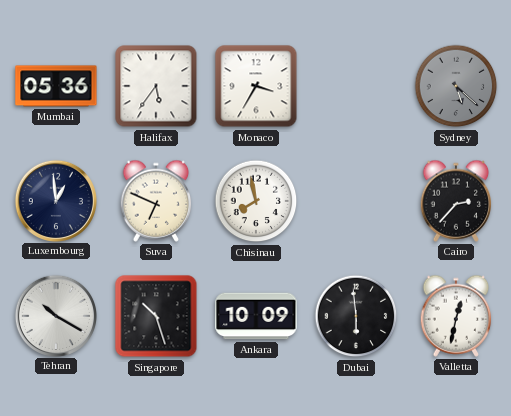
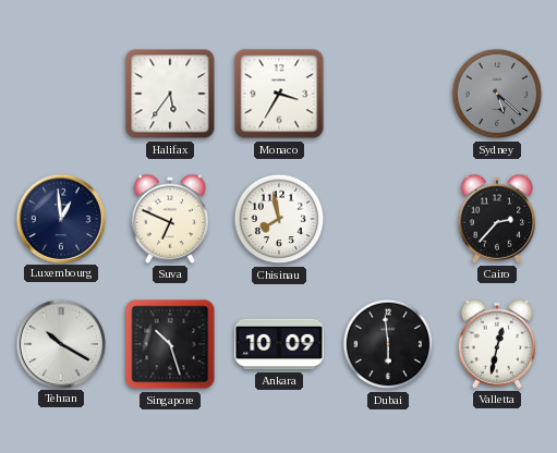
Mumbai: 05:36 -> none (56, 86)
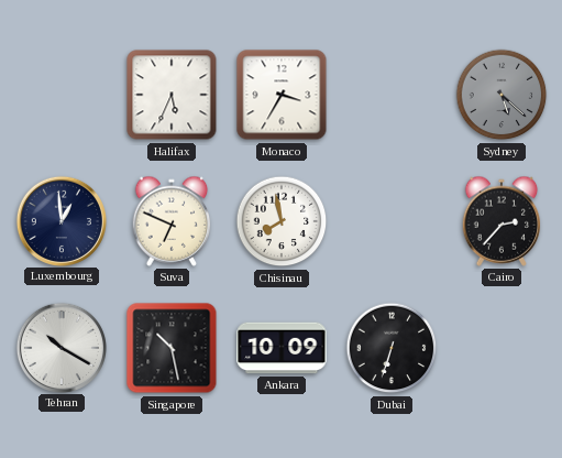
Halifax: 5:36 -> 5:34 (172, 95)
Singapore: 10:27 -> 10:28 (172, 348)
Dubai: 5:59 -> 6:33 (392, 348)
Valletta: 12:32 -> none (497, 344)
